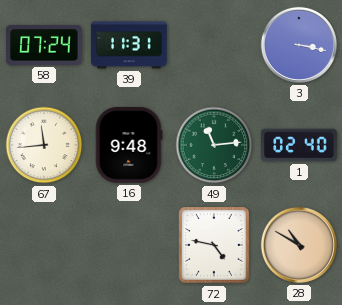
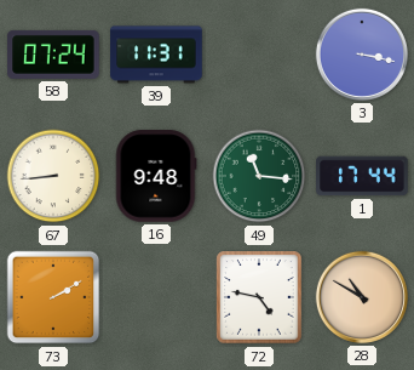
67: 11:44 -> 8:44 (53, 176)
49: 11:14 -> 11:16 (259, 176)
1: 02:40 -> 17:44 (362, 176)
73: none -> 2:10 (53, 297)
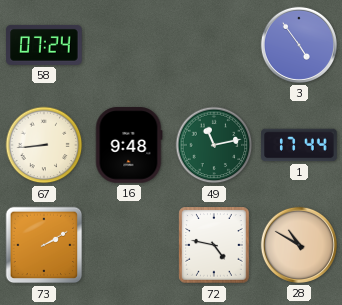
39: 11:31 -> none (156, 55)
3: 3:17 -> 4:54 (299, 45)
49: 11:16 -> 11:13 (214, 145)
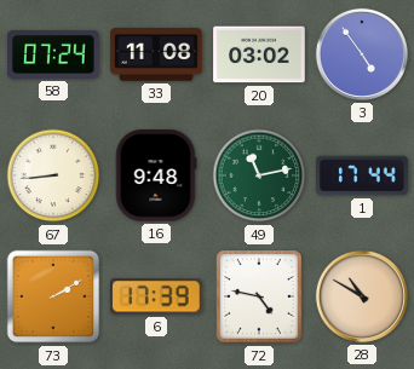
33: none -> 11:08 (156, 54)
20: none -> 03:02 (259, 54)
6: none -> 17:39 (157, 296)
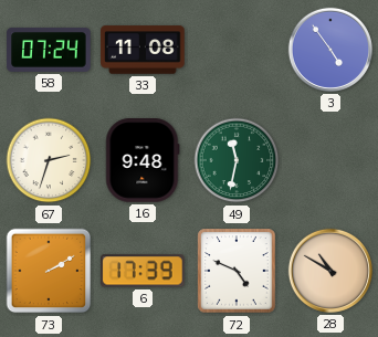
20: 03:02 -> none (259, 54)
67: 8:44 -> 2:33 (49, 160)
49: 11:13 -> 11:32 (237, 160)
1: 17:44 -> none (362, 175)
72: 4:47 -> 4:49 (237, 271)
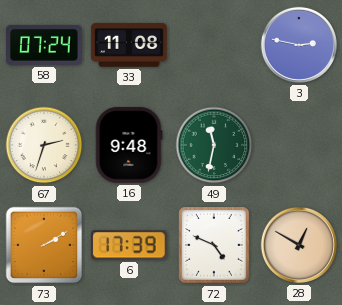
3: 4:54 -> 2:47 (299, 45)
28: 10:50 -> 12:50 (299, 245)
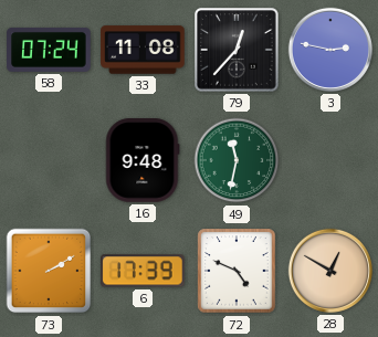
79: none -> 12:37 (237, 50)
67: 2:33 -> none (44, 145)
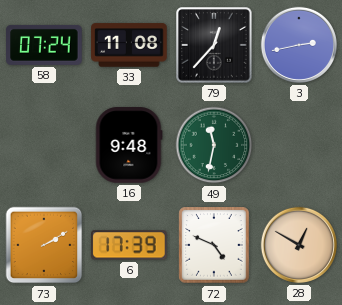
3: 2:47 -> 2:43 (299, 45)
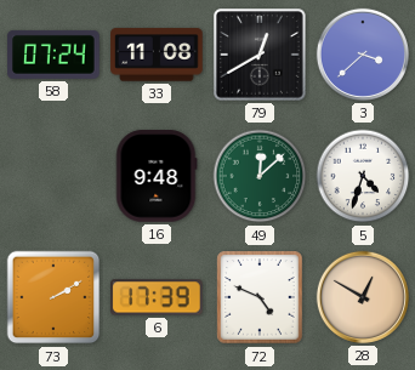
79: 12:37 -> 12:40 (260, 55)
3: 2:43 -> 3:38 (363, 55)
49: 11:32 -> 12:08 (260, 176)
5: none -> 4:33 (363, 176)
